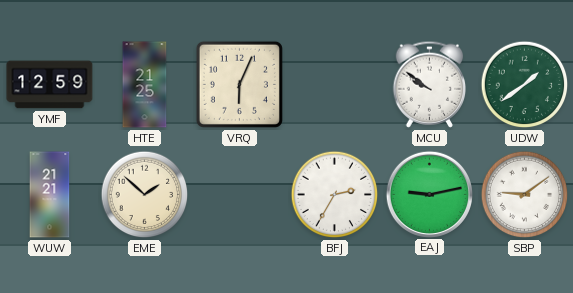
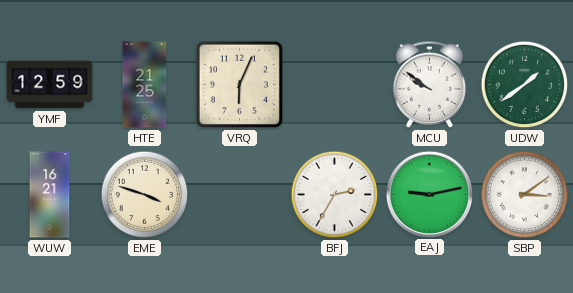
WUW: 21:21 -> 16:21 (50, 195)
EME: 1:52 -> 3:48 (145, 195)
SBP: 9:09 -> 3:09 (525, 195)
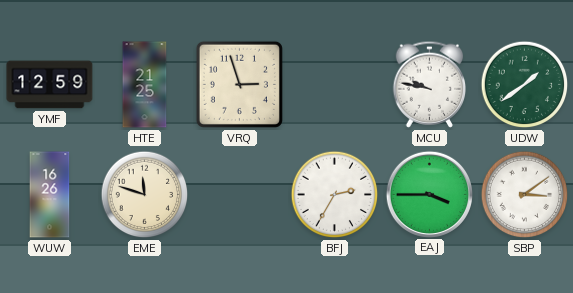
VRQ: 6:04 -> 2:57 (239, 84)
MCU: 9:51 -> 9:47 (430, 84)
WUW: 16:21 -> 16:26 (50, 195)
EME: 3:48 -> 11:48 (145, 195)
EAJ: 9:13 -> 3:45 (429, 194)
